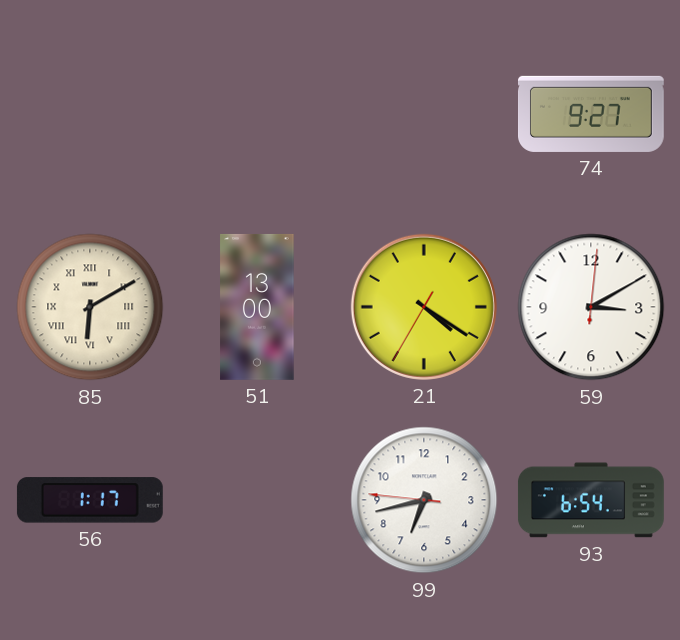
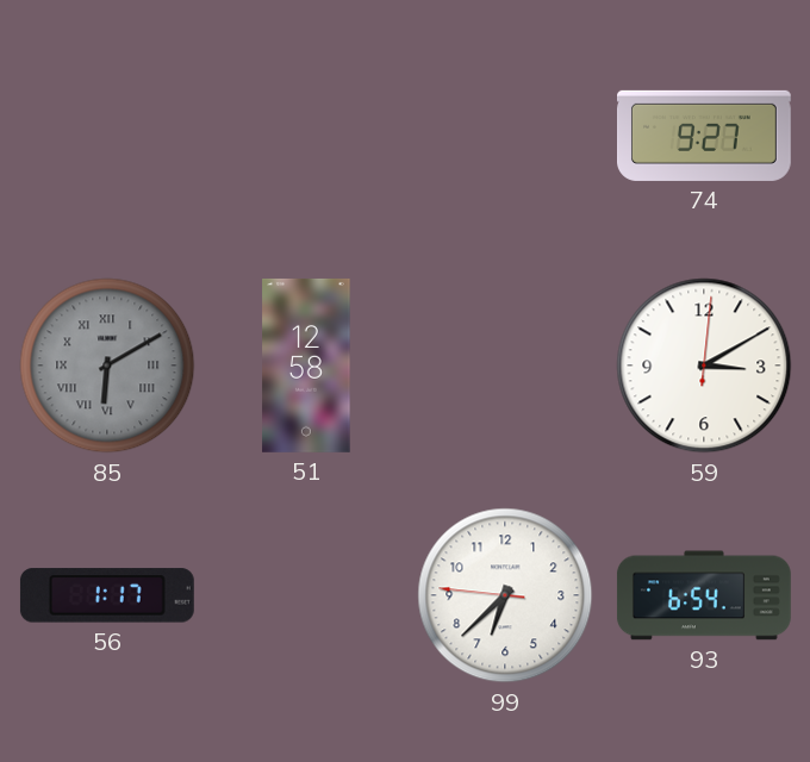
85 dial: cream -> grey (107, 366)
51: 13:00 -> 12:58 (306, 366)
21: 4:20 -> none (424, 307)
99: 6:42 -> 6:37 (505, 595)
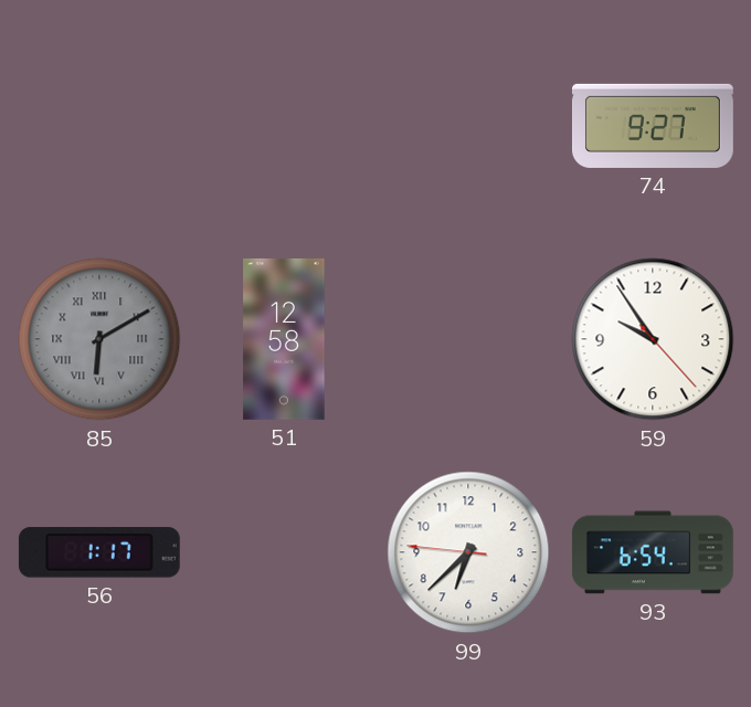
59: 3:10 -> 9:54 (653, 339)
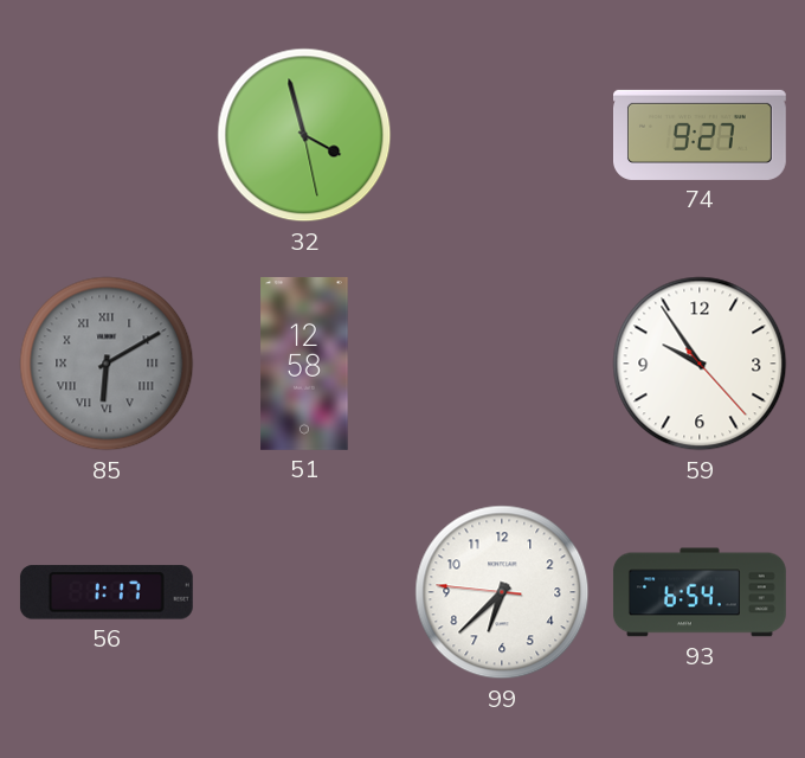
32: none -> 3:57 (304, 135)
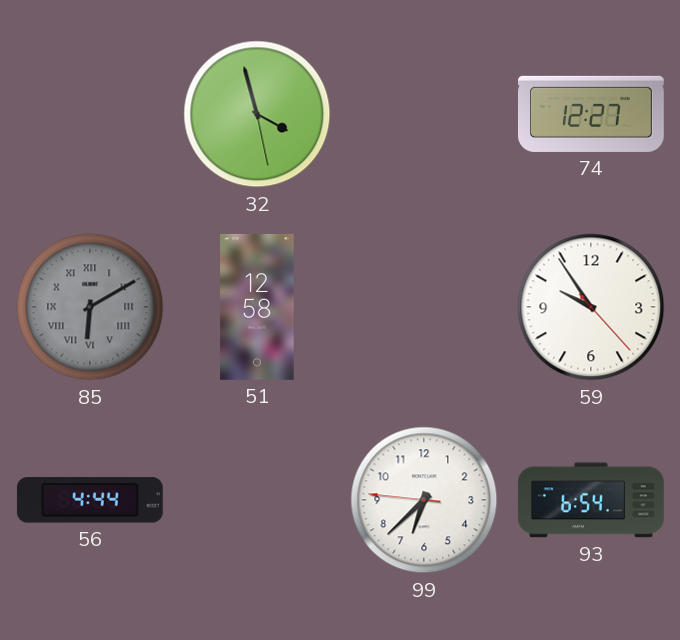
74: 9:27 -> 12:27 (592, 114)
56: 1:17 -> 4:44 (90, 500)
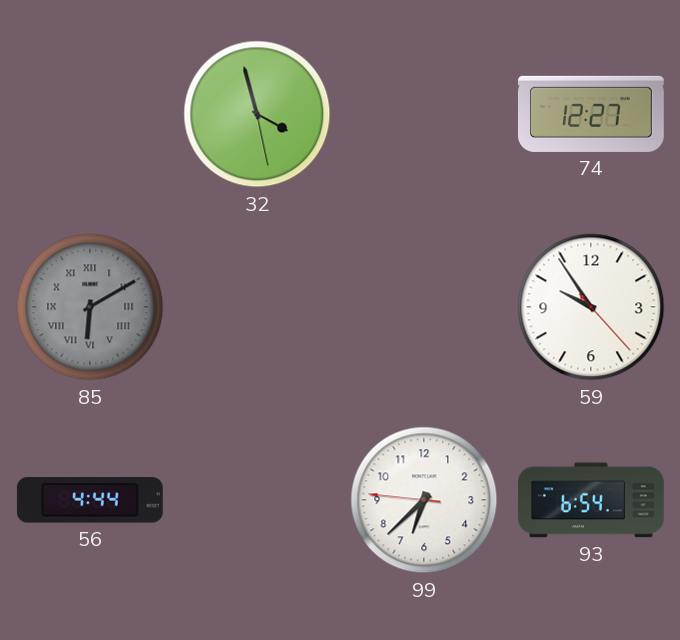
51: 12:58 -> none (257, 307)
